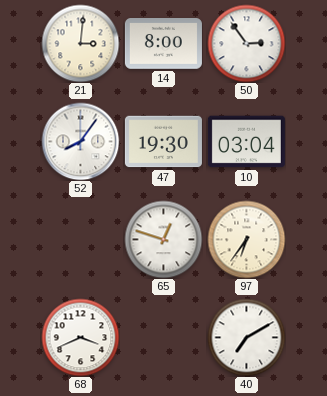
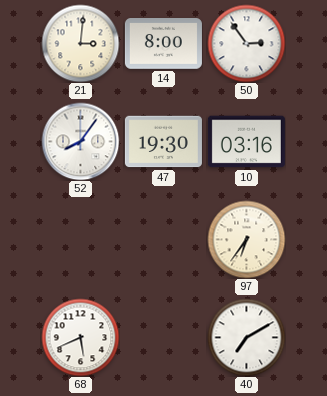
10: 03:04 -> 03:16 (246, 142)
65: 12:48 -> none (163, 239)
68: 3:41 -> 5:41 (80, 337)
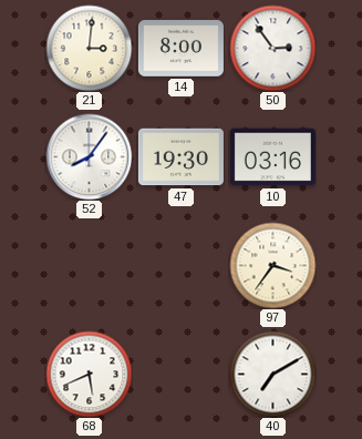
97: 6:36 -> 3:36 (272, 265)
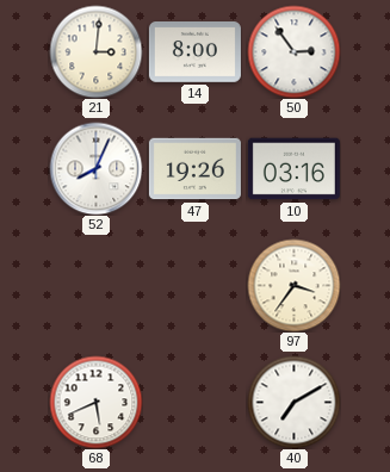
52: 8:06 -> 8:04 (95, 168)
47: 19:30 -> 19:26 (194, 169)
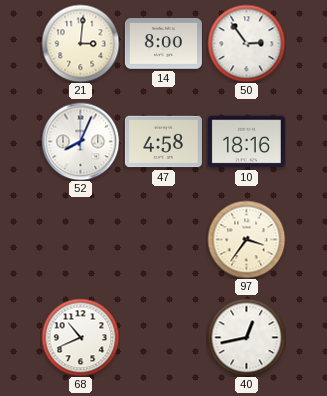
47: 19:26 -> 4:58 (163, 142)
10: 03:16 -> 18:16 (246, 142)
68: 5:41 -> 10:41 (80, 337)
40: 7:10 -> 12:43 (246, 337)
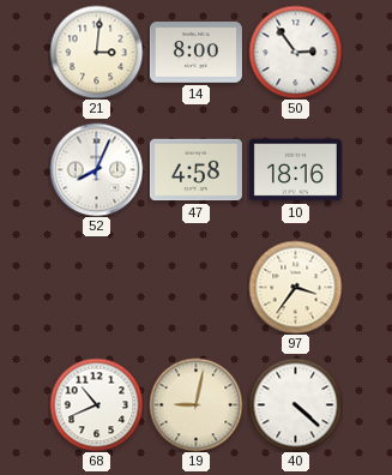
19: none -> 9:02 (195, 404)
40: 12:43 -> 4:22 (295, 404)
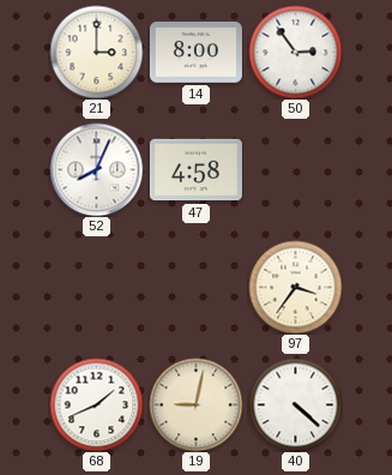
21: 3:01 -> 3:00 (96, 52)
10: 18:16 -> none (295, 170)
68: 10:41 -> 1:41 (96, 404)
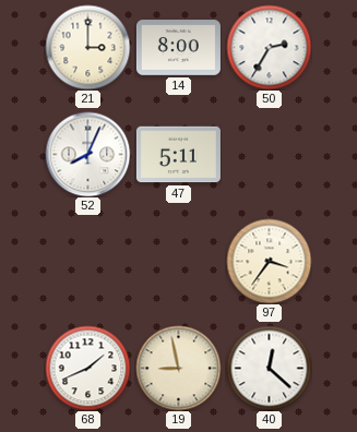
50: 2:54 -> 2:35 (269, 47)
47: 4:58 -> 5:11 (178, 155)
19: 9:02 -> 8:58 (178, 368)
40: 4:22 -> 12:22 (269, 368)
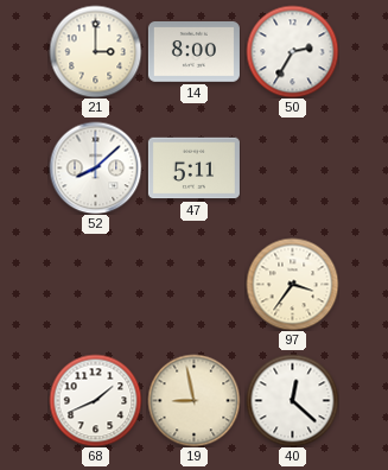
52: 8:04 -> 8:08 (95, 167)
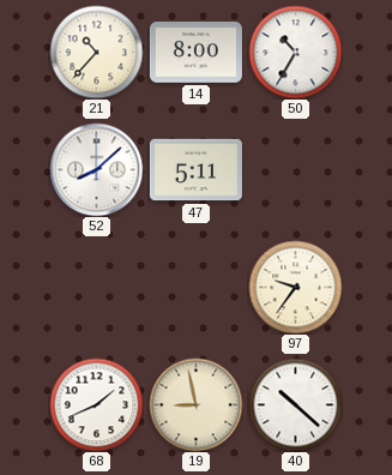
21: 3:00 -> 10:37 (96, 52)
50: 2:35 -> 10:35 (295, 52)
97: 3:36 -> 9:36 (295, 287)
40: 12:22 -> 10:22 (295, 404)
